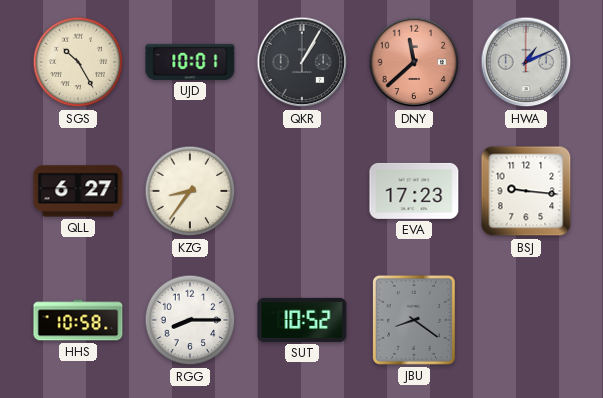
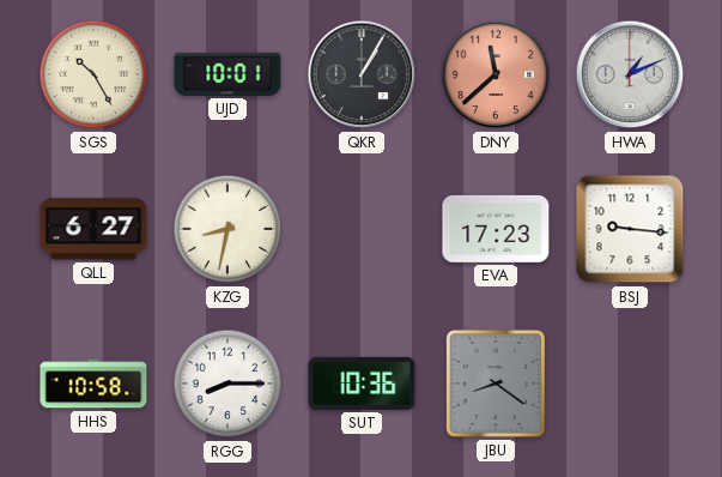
KZG: 8:36 -> 8:32 (227, 229)
SUT: 10:52 -> 10:36 (362, 384)
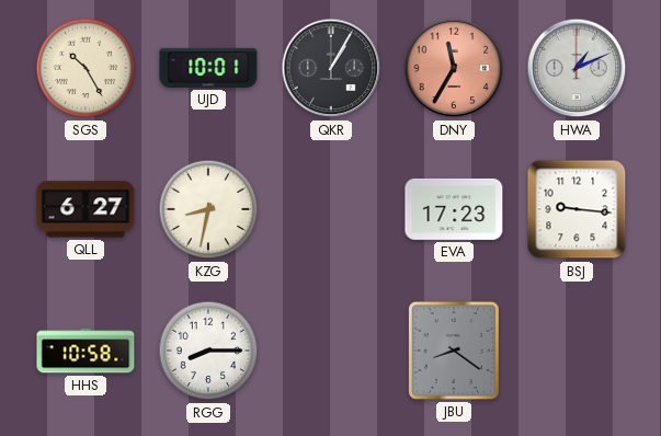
DNY: 11:38 -> 11:35 (454, 68)
SUT: 10:36 -> none (362, 384)
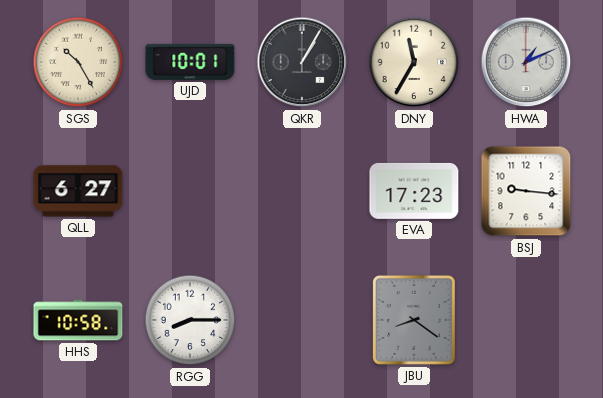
DNY dial: salmon -> cream (414, 62)
KZG: 8:32 -> none (208, 209)
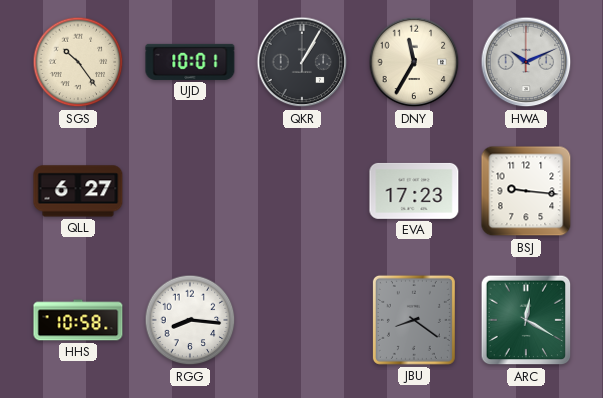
SGS: 10:25 -> 10:24 (78, 62)
HWA: 1:11 -> 10:11 (526, 62)
RGG: 8:15 -> 8:16 (190, 320)
ARC: none -> 12:20 (526, 320)
